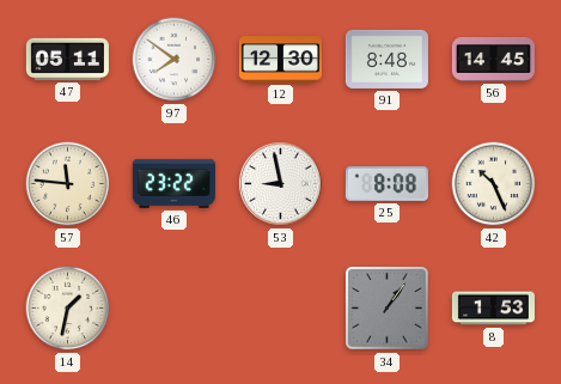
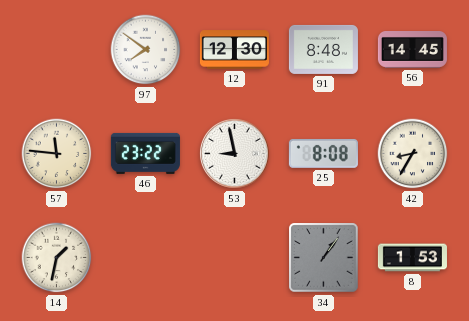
47: 05:11 -> none (67, 59)
42: 10:26 -> 8:35 (413, 154)
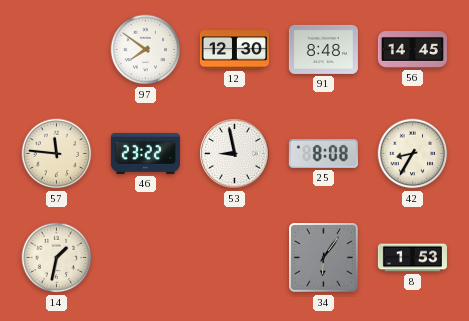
34: 1:06 -> 6:06 (324, 258)
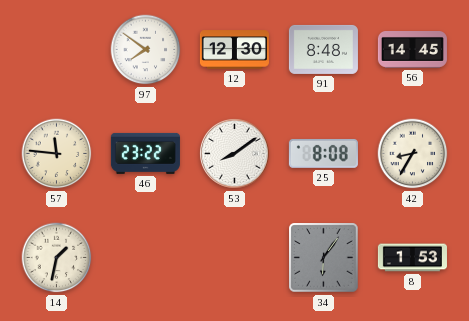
53: 8:58 -> 8:09 (234, 153)
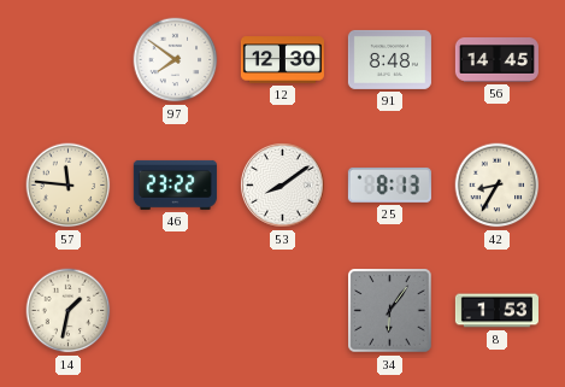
25: 8:08 -> 8:13 (389, 184)
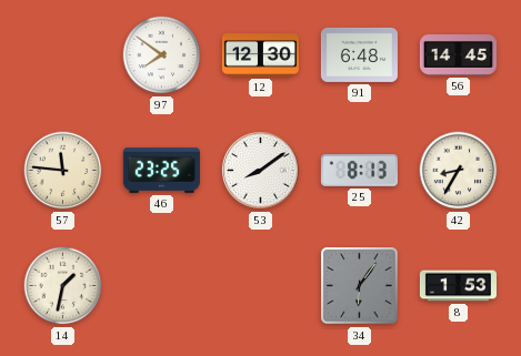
91: 8:48 -> 6:48 (359, 54)
46: 23:22 -> 23:25 (161, 170)
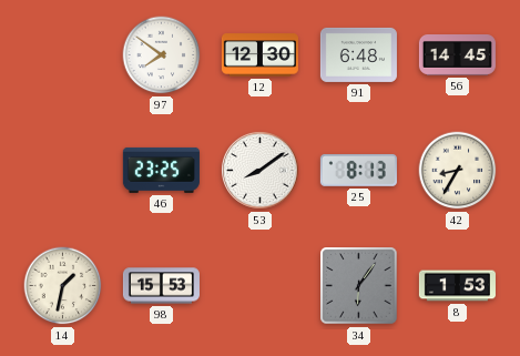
57: 11:46 -> none (63, 171)
98: none -> 15:53 (161, 286)
